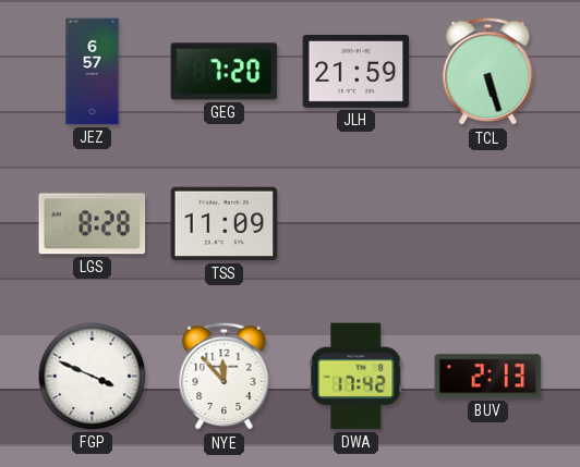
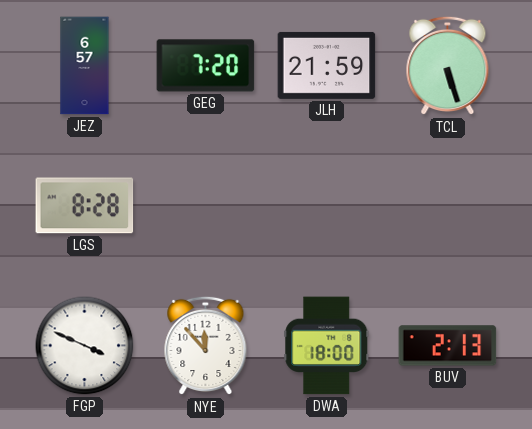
TSS: 11:09 -> none (225, 224)
DWA: 17:42 -> 18:00 (327, 346)
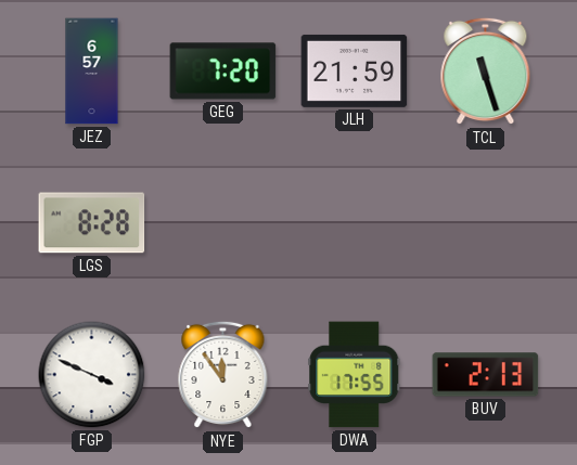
TCL: 5:27 -> 11:27 (486, 72)
NYE: 11:53 -> 11:54 (223, 375)
DWA: 18:00 -> 17:55 (355, 375)
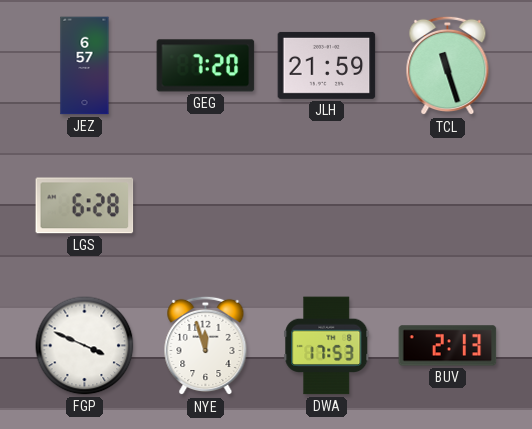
LGS: 8:28 -> 6:28 (85, 206)
NYE: 11:54 -> 11:57 (206, 346)
DWA: 17:55 -> 17:53 (327, 346)
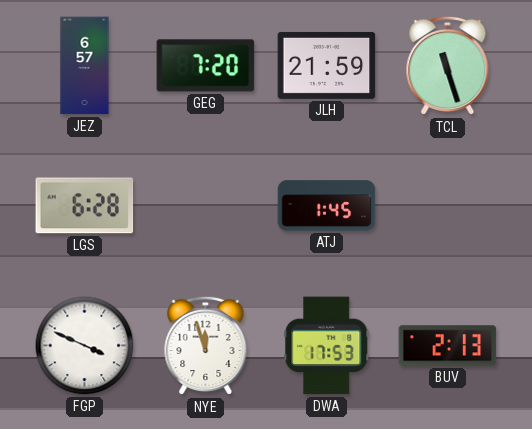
ATJ: none -> 1:45 (327, 206)
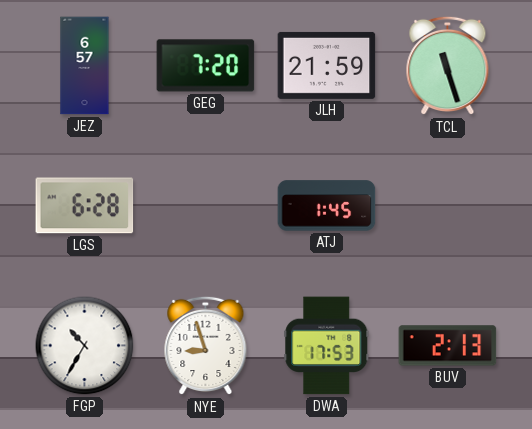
FGP: 3:49 -> 10:35 (85, 346)
NYE: 11:57 -> 8:57 (206, 346)
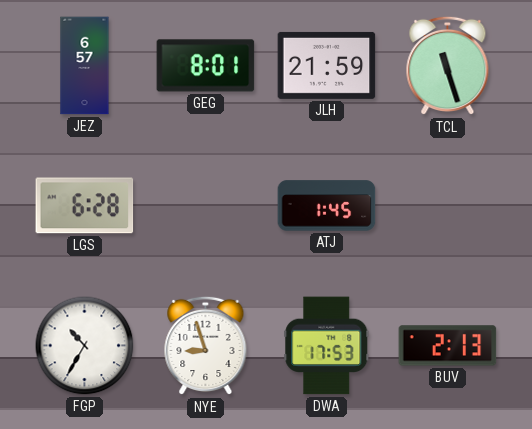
GEG: 7:20 -> 8:01 (206, 66)
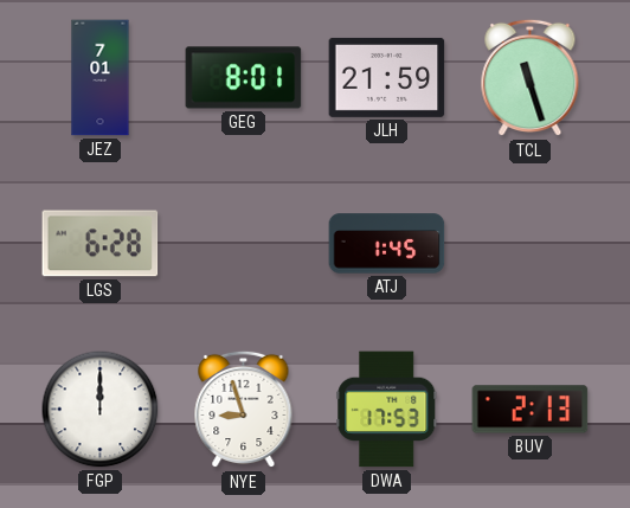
JEZ: 6:57 -> 7:01 (101, 78)
FGP: 10:35 -> 12:00 (101, 410)
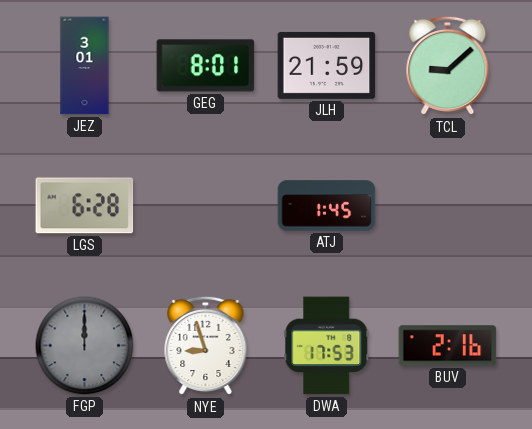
JEZ: 7:01 -> 3:01 (85, 66)
TCL: 11:27 -> 9:08 (448, 66)
FGP dial: white -> grey (85, 346)
BUV: 2:13 -> 2:16 (448, 346)
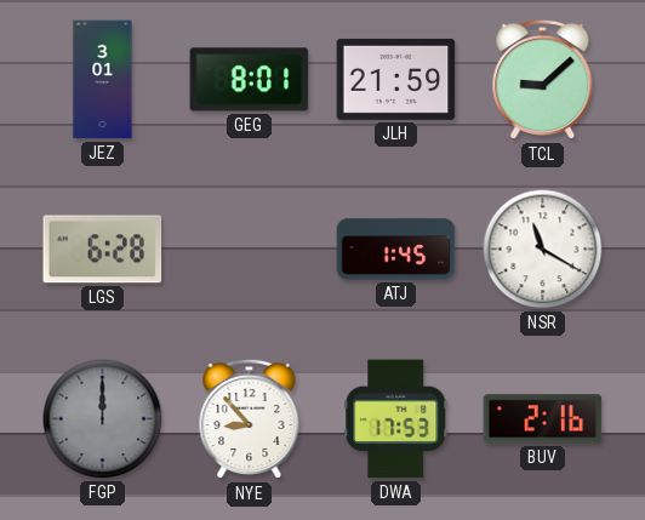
NSR: none -> 11:20 (543, 250)
NYE: 8:57 -> 8:53 (250, 419)
